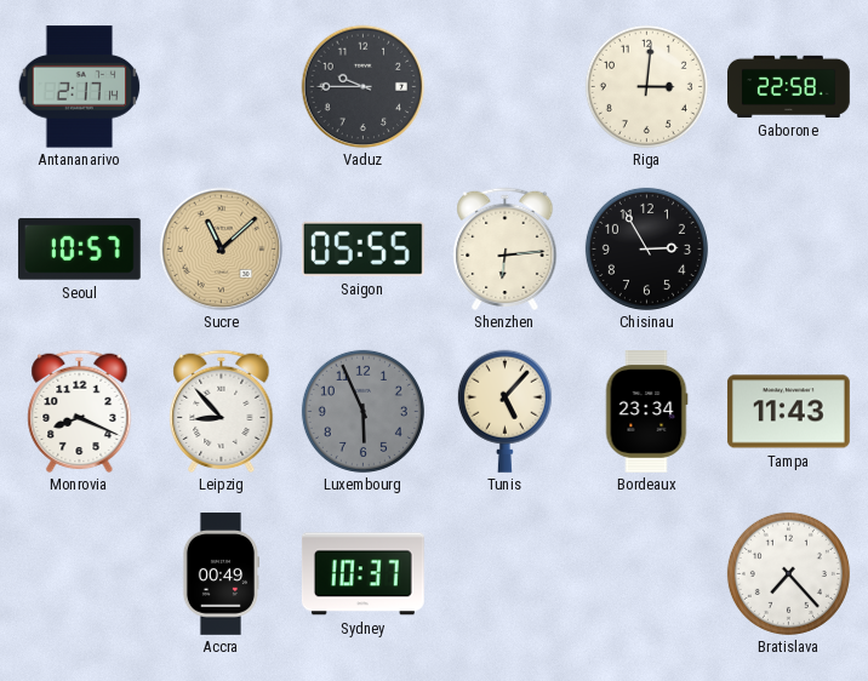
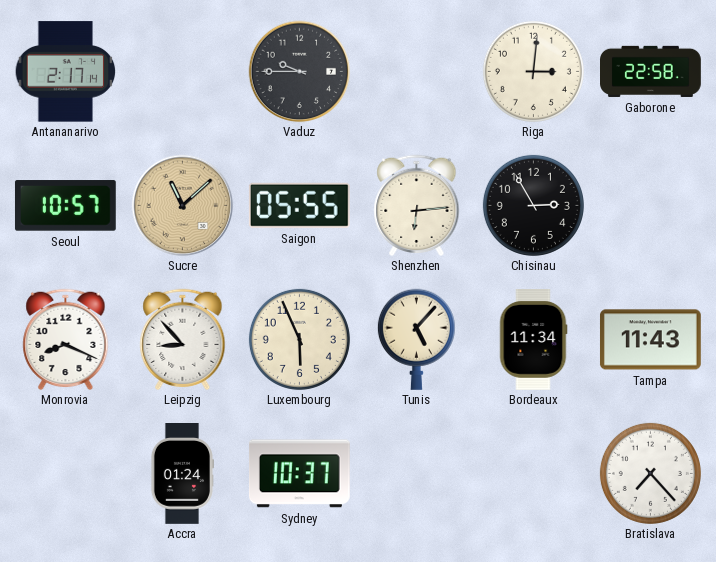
Luxembourg dial: grey -> cream (299, 339)
Bordeaux: 23:34 -> 11:34 (533, 340)
Accra: 00:49 -> 01:24 (182, 474)
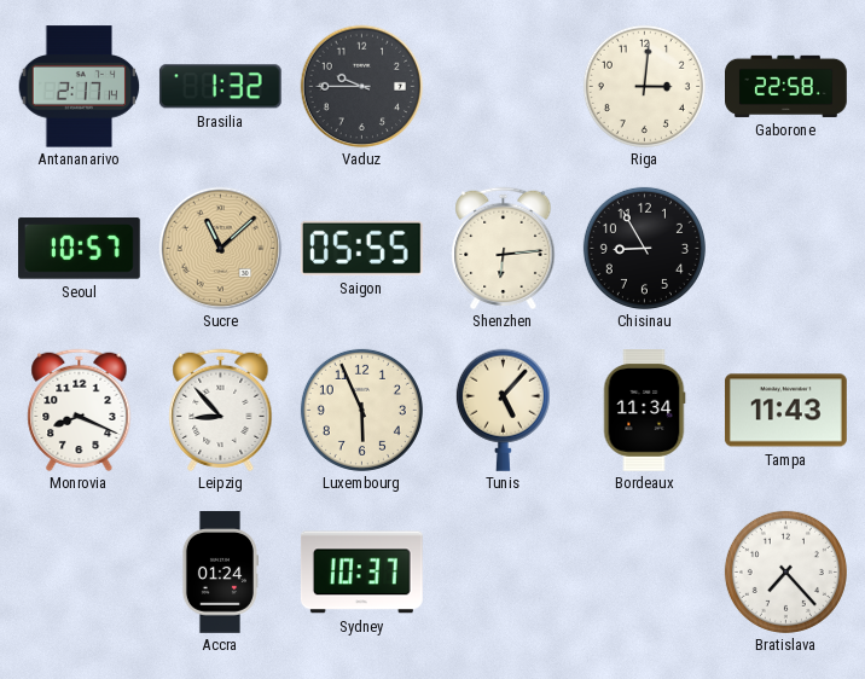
Brasilia: none -> 1:32 (220, 87)
Chisinau: 2:55 -> 8:55 (644, 248)
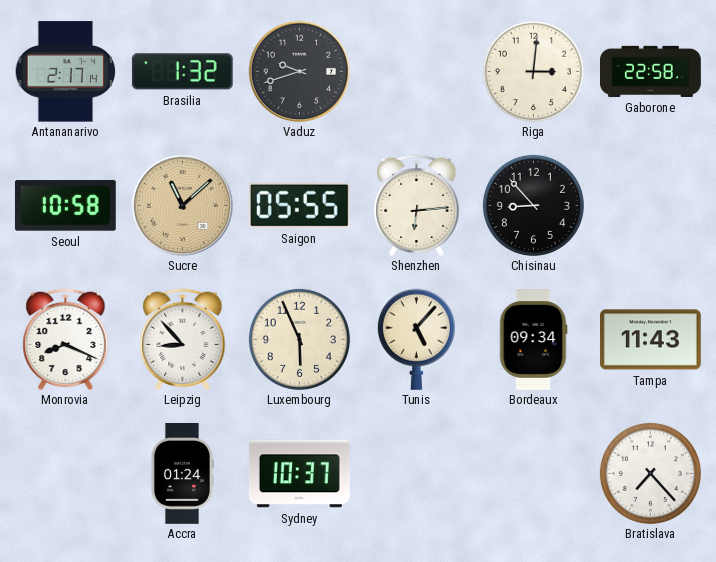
Vaduz: 9:45 -> 9:42 (299, 71)
Seoul: 10:57 -> 10:58 (65, 206)
Chisinau: 8:55 -> 8:53 (533, 205)
Bordeaux: 11:34 -> 09:34 (533, 340)
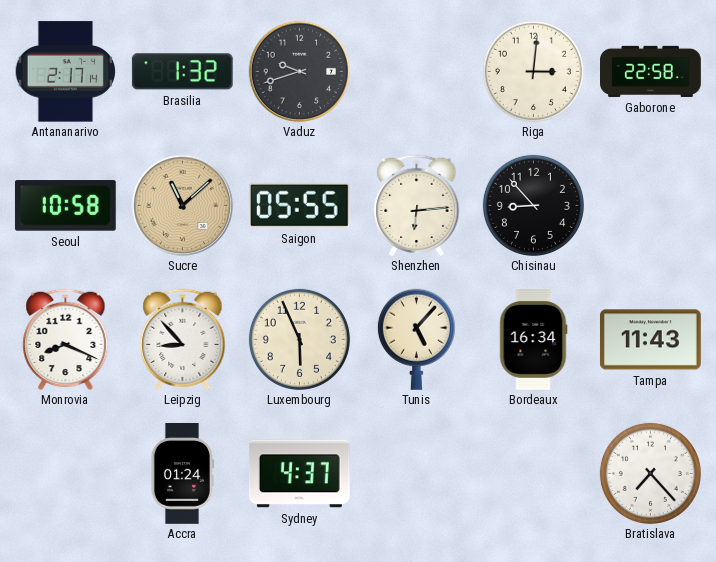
Bordeaux: 09:34 -> 16:34 (533, 340)
Sydney: 10:37 -> 4:37 (299, 474)
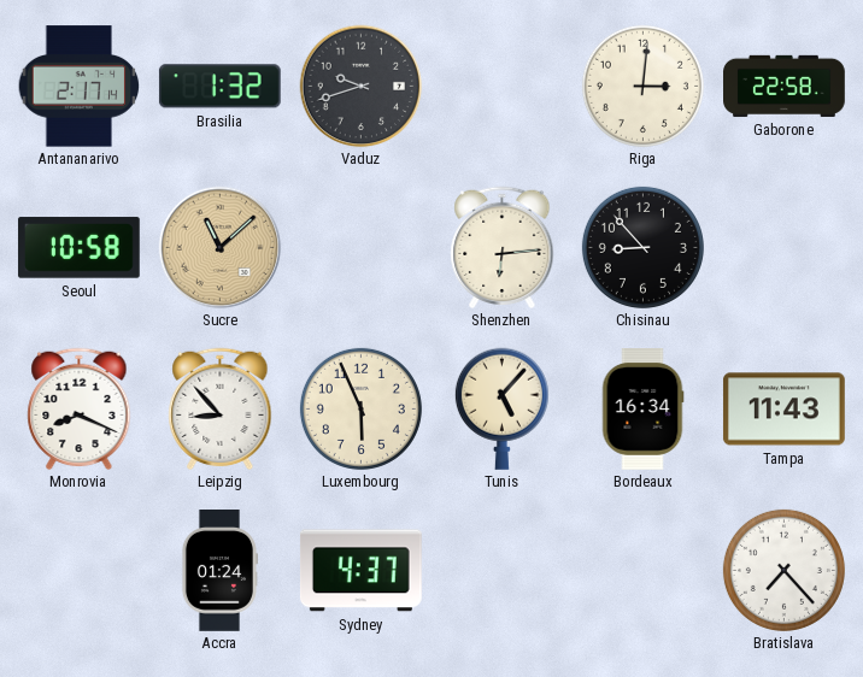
Saigon: 05:55 -> none (299, 205)
